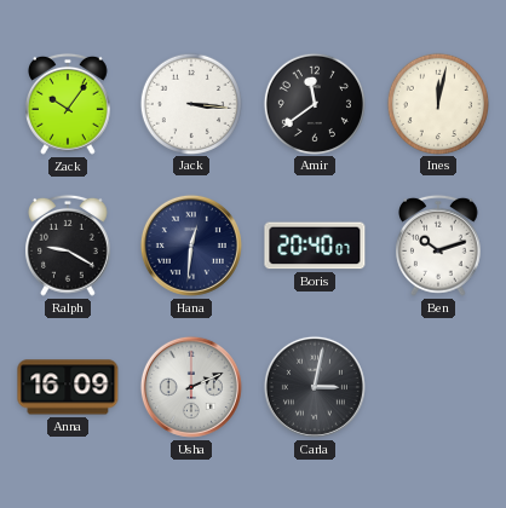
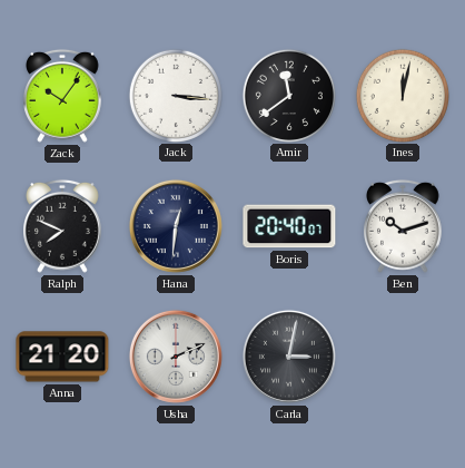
Ralph: 9:20 -> 7:49 (63, 226)
Anna: 16:09 -> 21:20 (62, 357)
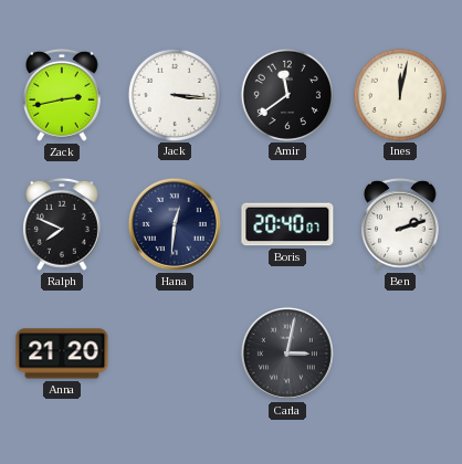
Zack: 10:06 -> 2:43 (63, 95)
Ben: 10:12 -> 2:12 (401, 224)
Usha: 2:11 -> none (176, 357)
